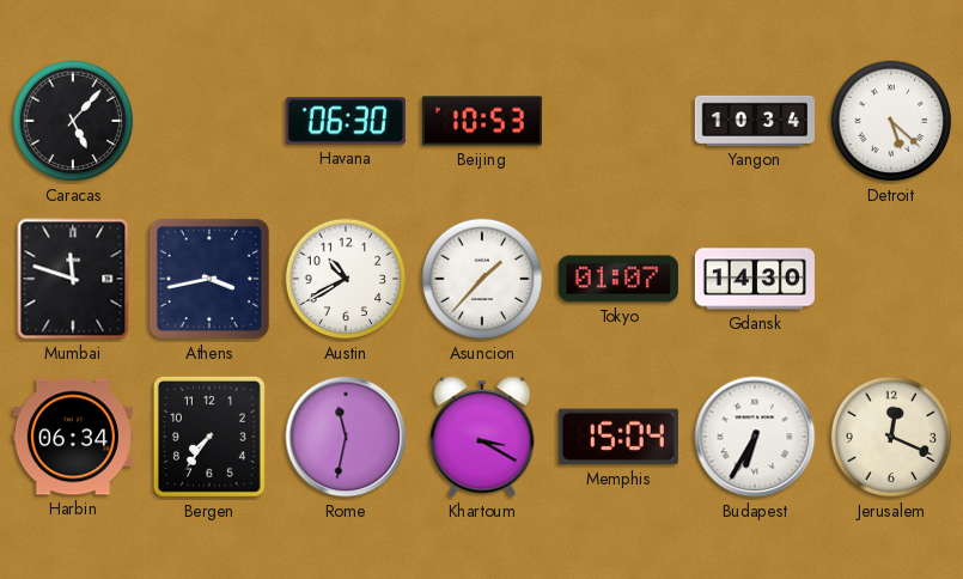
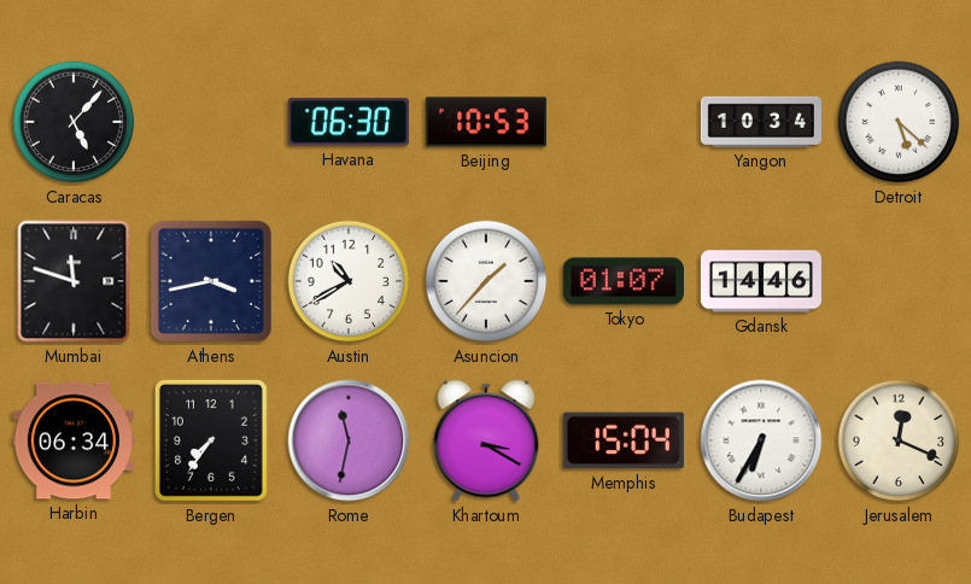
Gdansk: 14:30 -> 14:46 (761, 281)
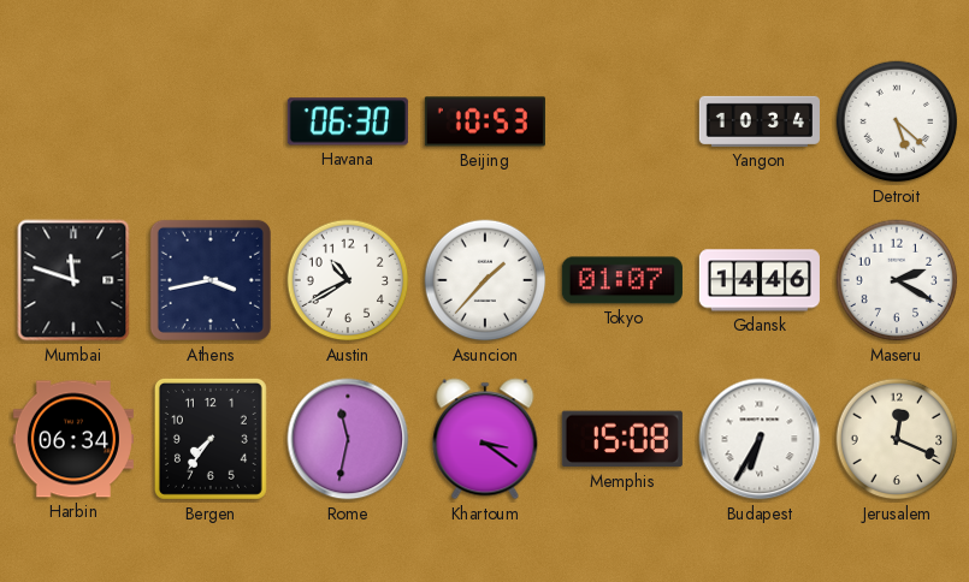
Caracas: 5:07 -> none (74, 122)
Maseru: none -> 2:20 (897, 280)
Khartoum: 3:20 -> 3:21 (485, 439)
Memphis: 15:04 -> 15:08 (622, 439)
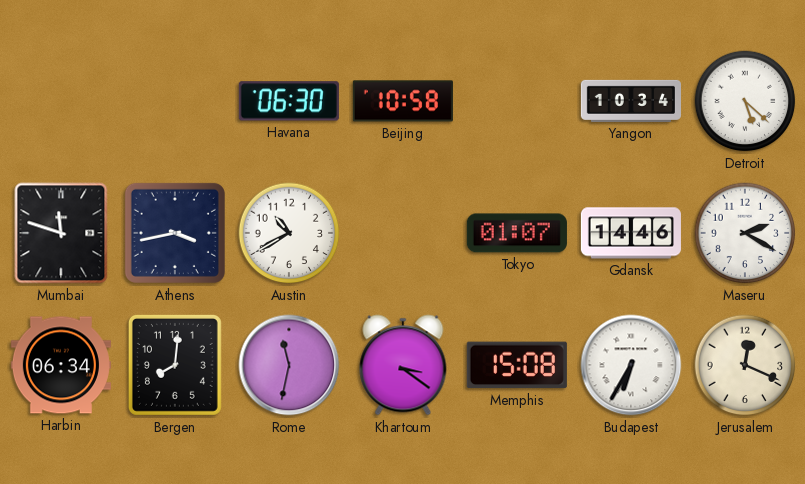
Beijing: 10:53 -> 10:58 (403, 101)
Asuncion: 1:37 -> none (485, 280)
Bergen: 7:36 -> 8:01 (175, 365)
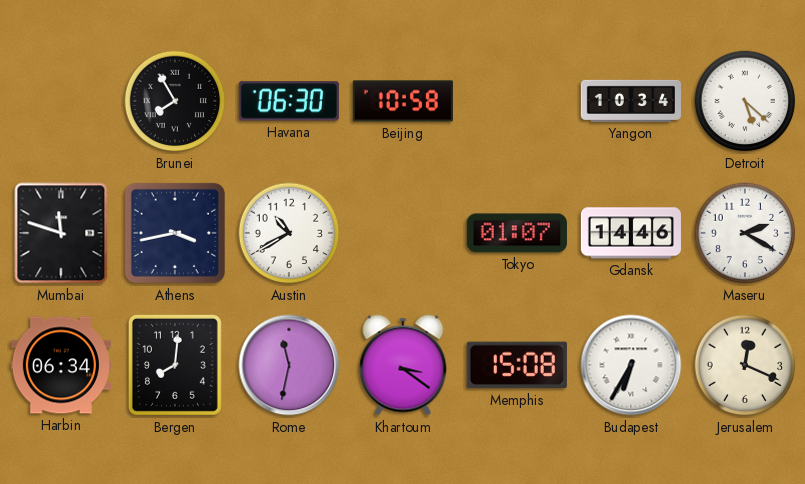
Brunei: none -> 7:55 (175, 101)
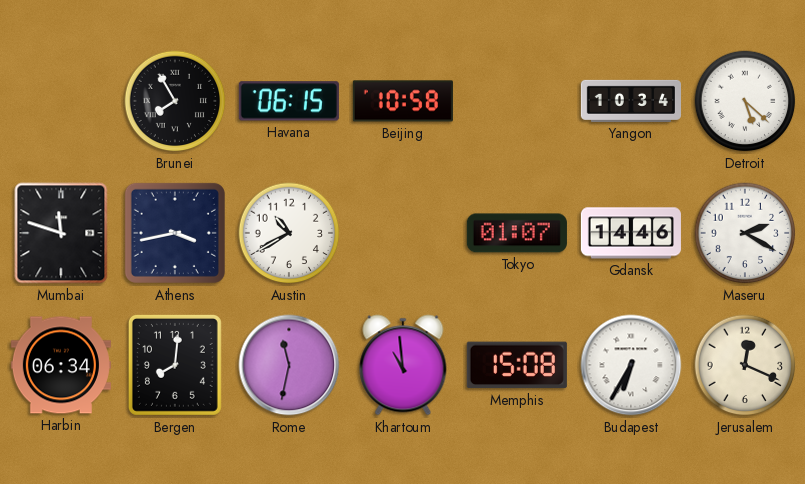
Havana: 06:30 -> 06:15 (289, 101)
Khartoum: 3:21 -> 10:59 (403, 365)
